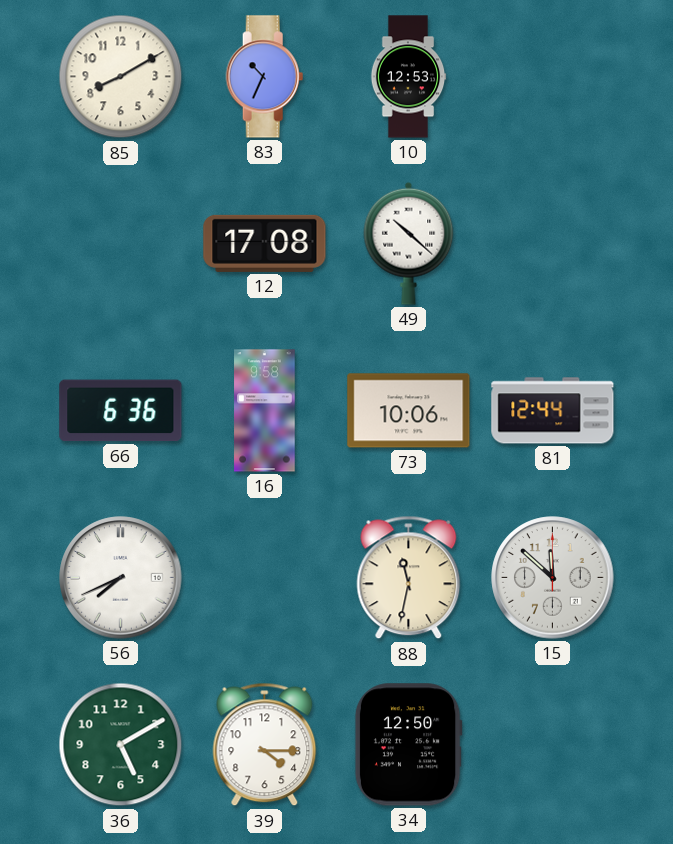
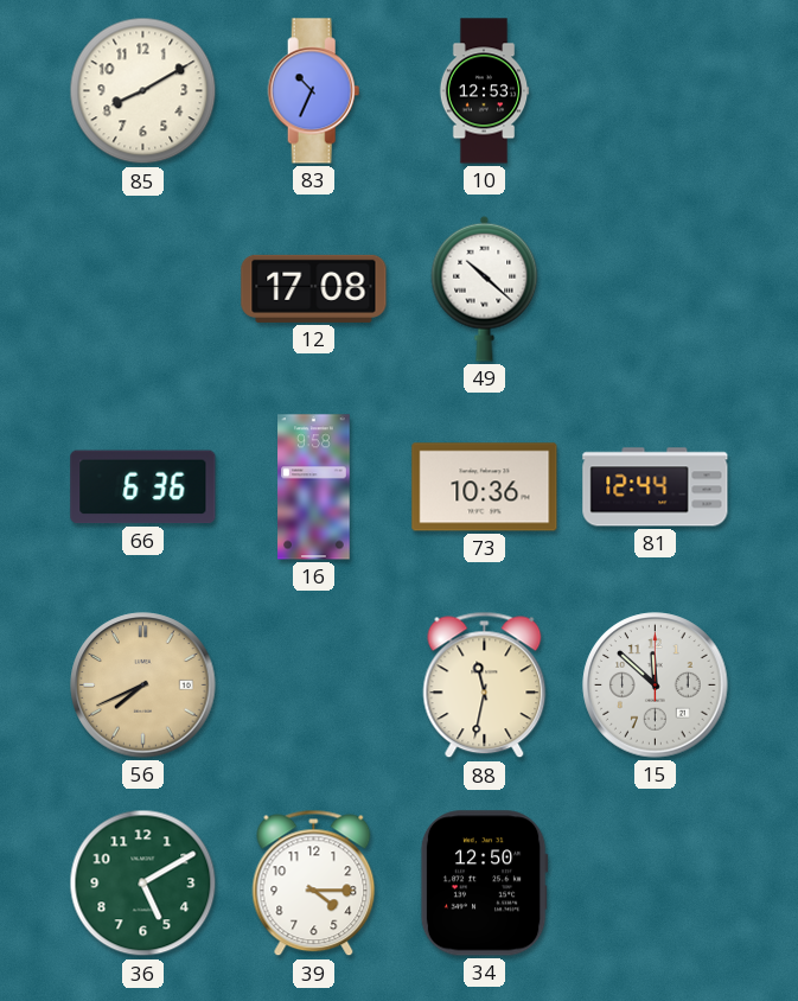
73: 10:06 -> 10:36 (485, 487)
56 dial: white -> champagne (143, 686)
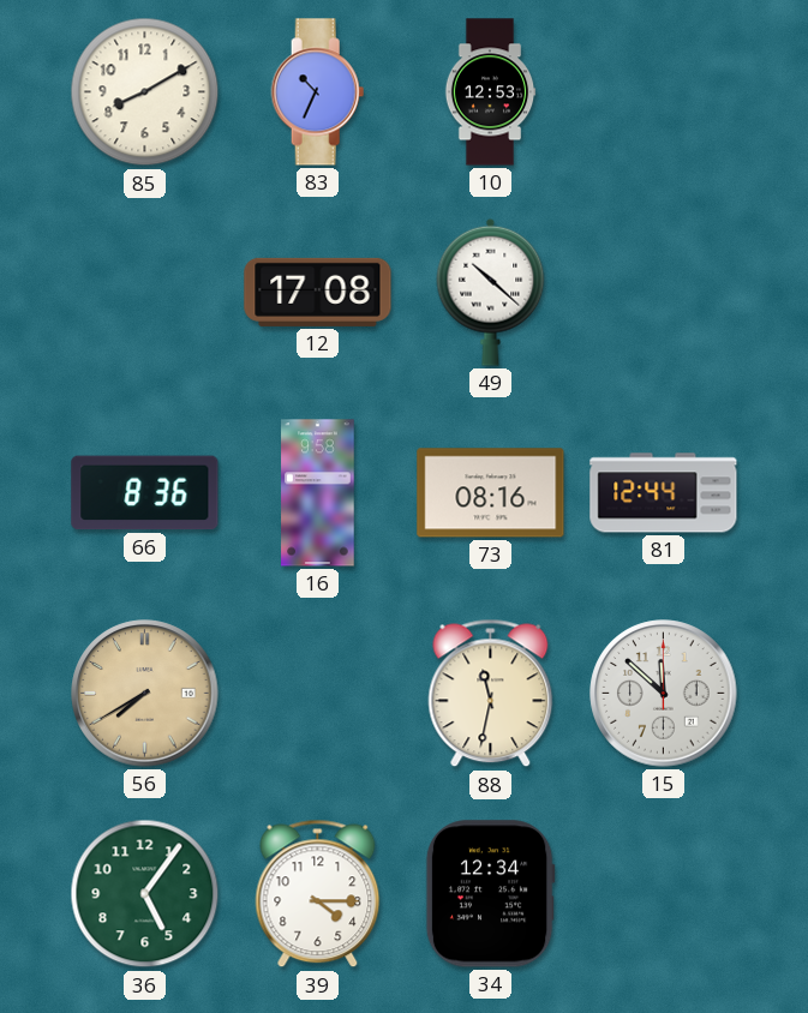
66: 6:36 -> 8:36 (145, 493)
73: 10:36 -> 08:16 (491, 493)
56: 7:41 -> 7:40 (145, 694)
36: 5:10 -> 5:06 (145, 894)
34: 12:50 -> 12:34 (490, 894)
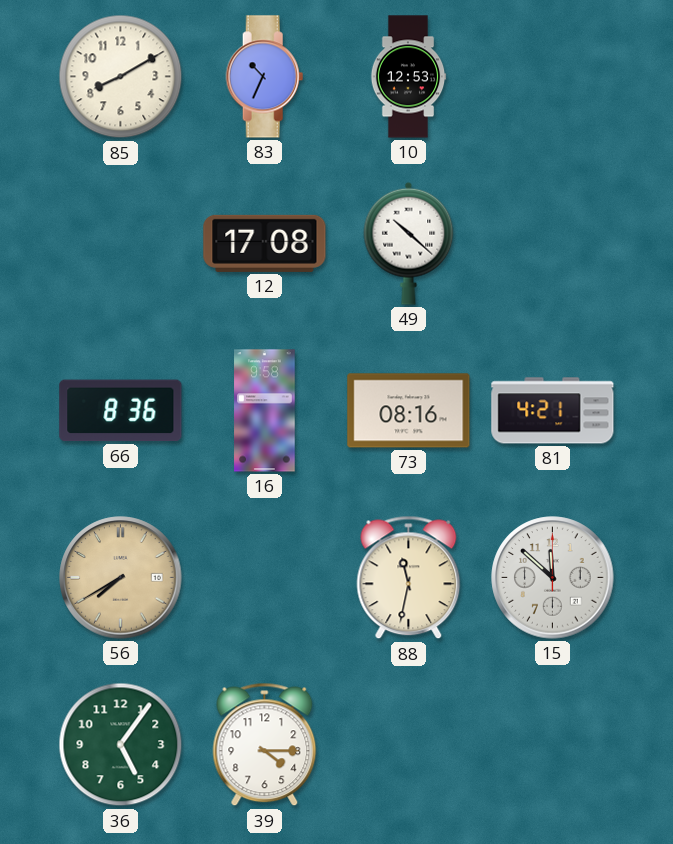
81: 12:44 -> 4:21 (553, 411)
34: 12:34 -> none (490, 894)
